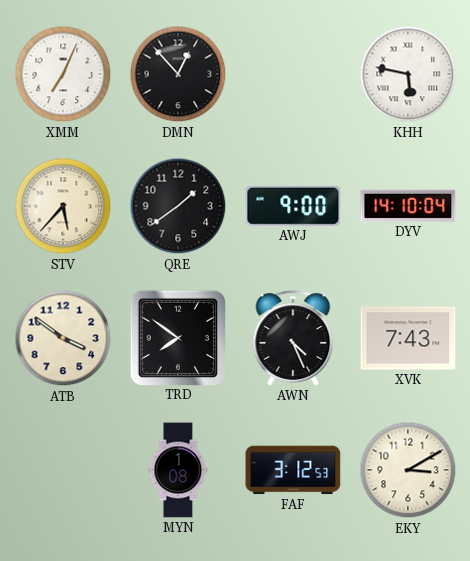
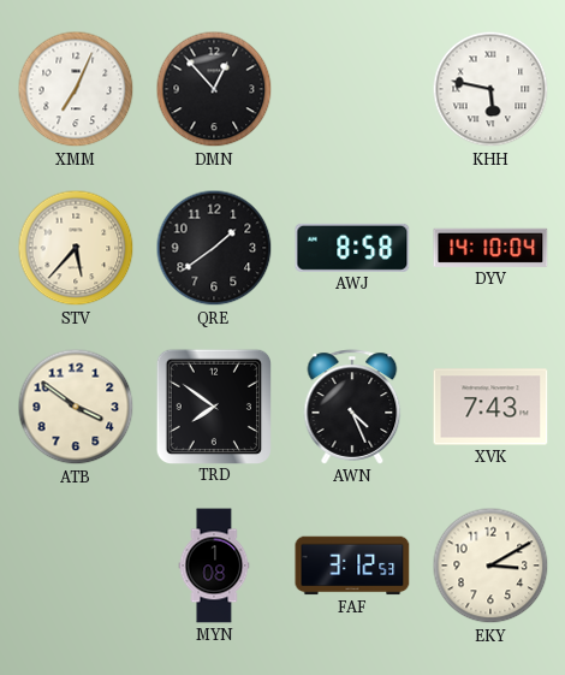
AWJ: 9:00 -> 8:58 (352, 248)
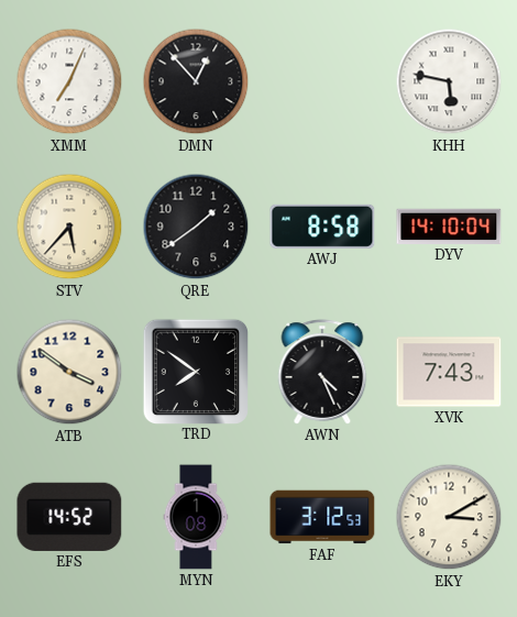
EFS: none -> 14:52 (69, 517)
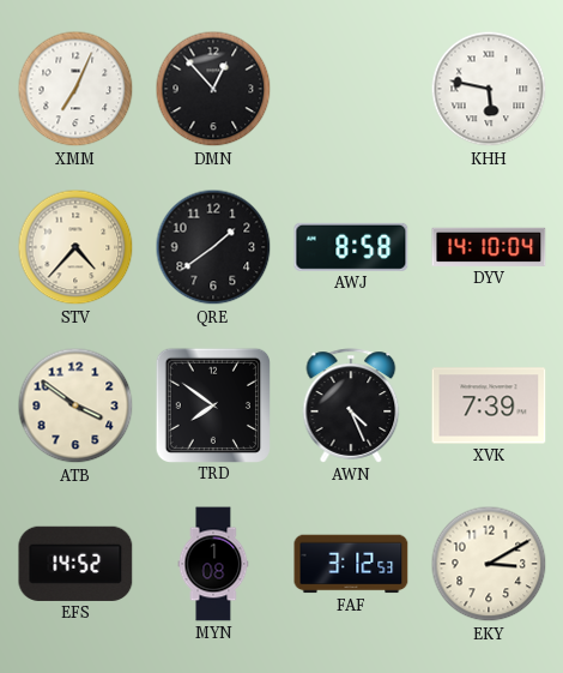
STV: 5:37 -> 4:37 (75, 247)
XVK: 7:43 -> 7:39 (489, 405)
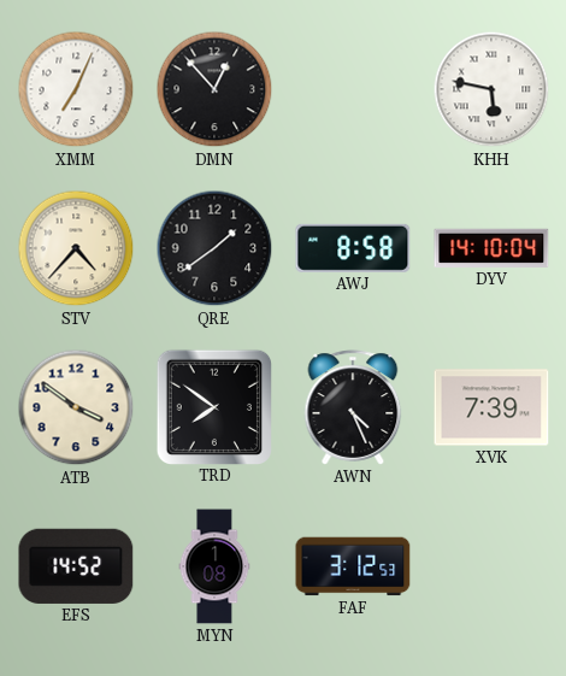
EKY: 3:10 -> none (489, 564)
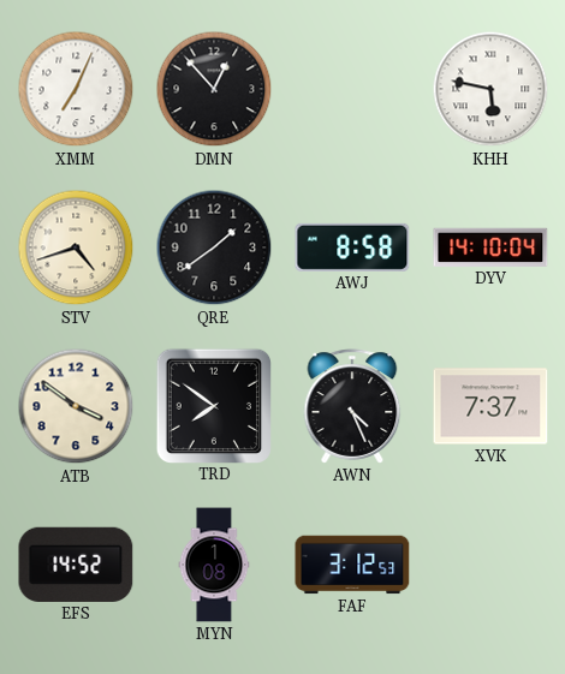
STV: 4:37 -> 4:42 (76, 247)
XVK: 7:39 -> 7:37 (490, 406)
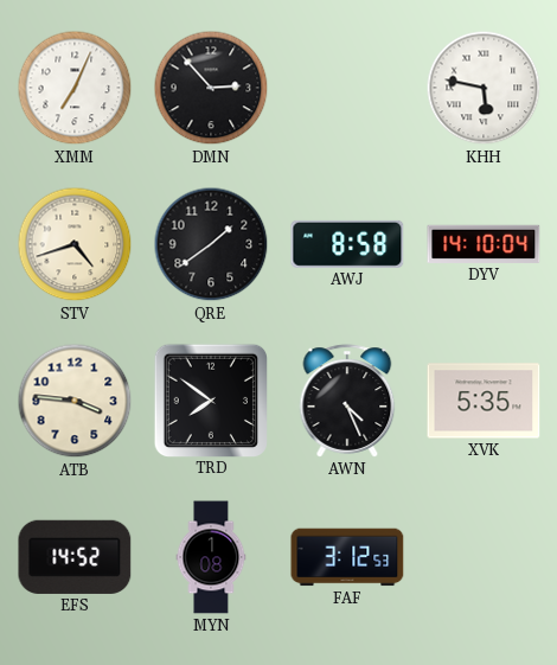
DMN: 12:53 -> 2:53 (211, 88)
ATB: 3:51 -> 3:46 (75, 401)
XVK: 7:37 -> 5:35 (484, 401)
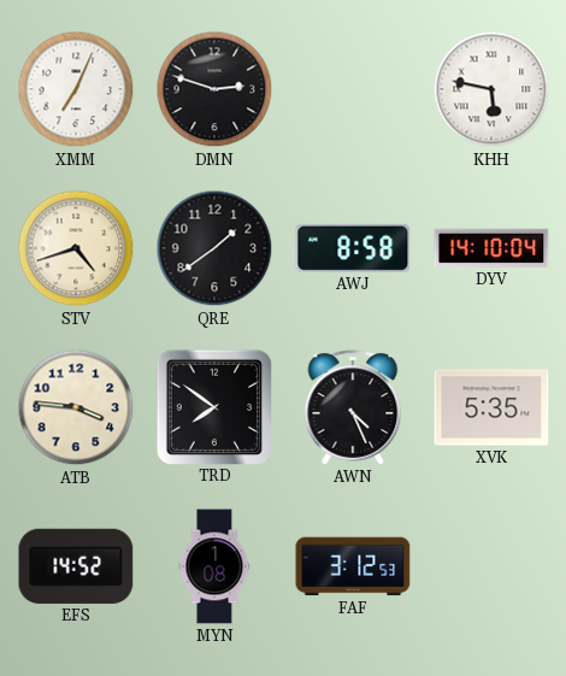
DMN: 2:53 -> 2:48 (214, 89)
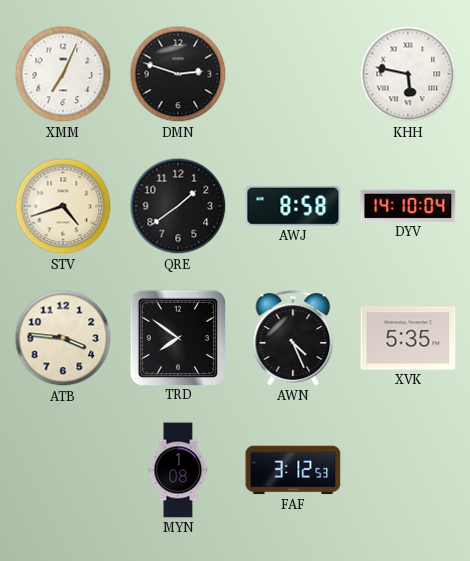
EFS: 14:52 -> none (76, 566)
